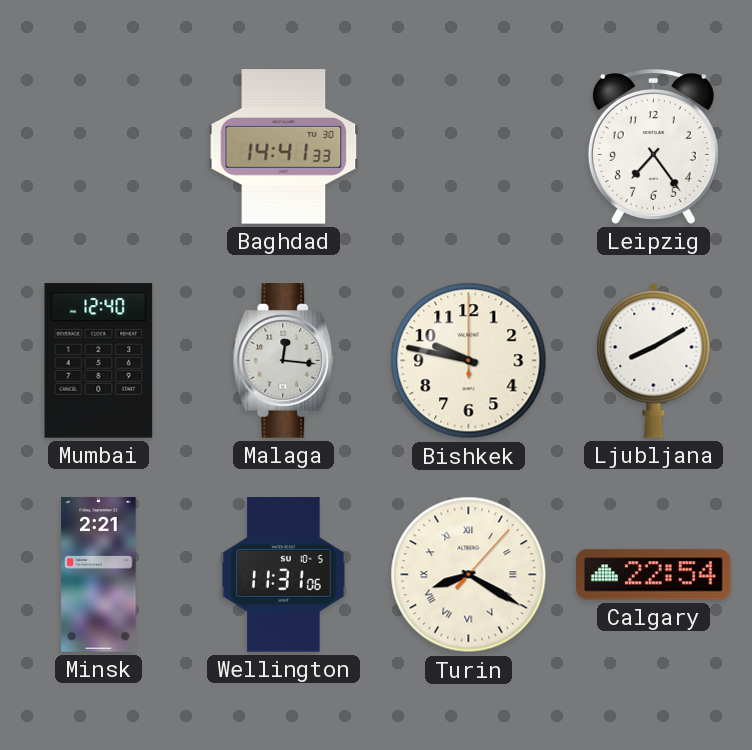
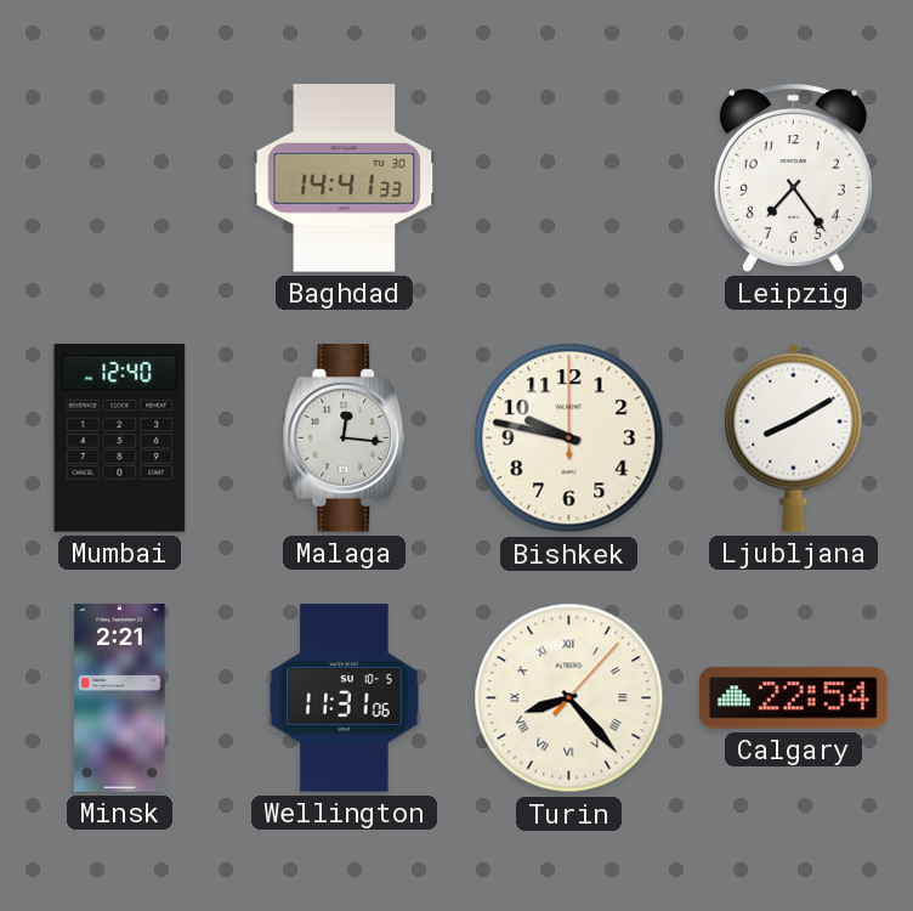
Turin: 8:20 -> 8:23 (569, 698)
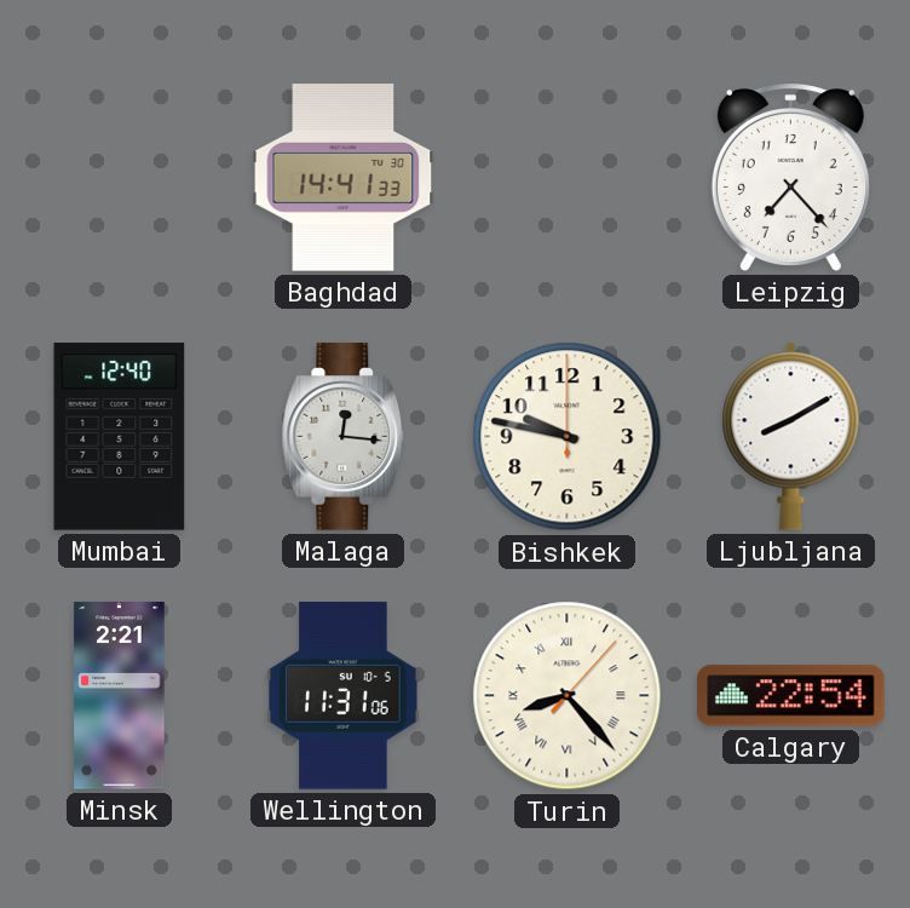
Leipzig: 7:24 -> 7:23 (790, 178)
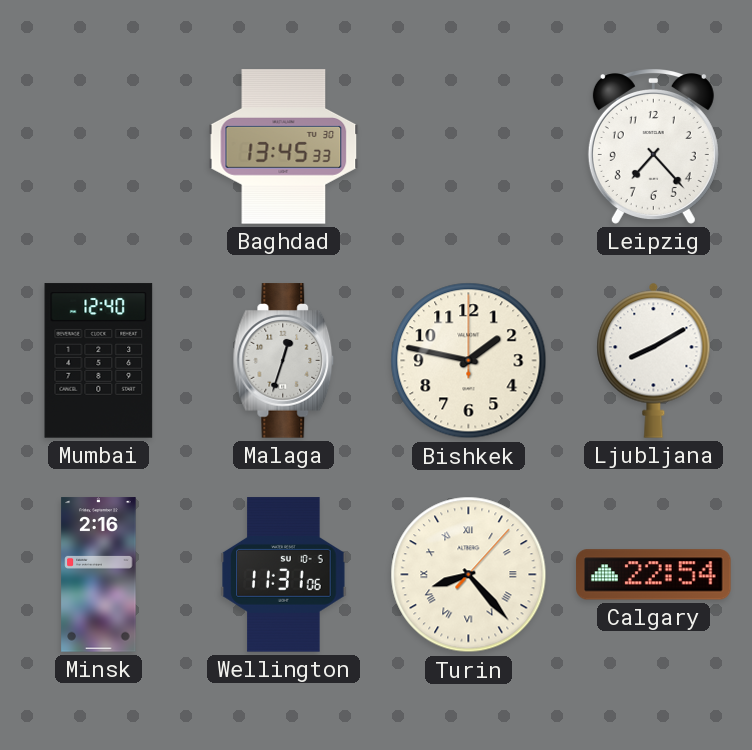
Baghdad: 14:41 -> 13:45 (284, 147)
Malaga: 12:16 -> 12:33 (284, 361)
Bishkek: 9:47 -> 1:47 (469, 361)
Minsk: 2:21 -> 2:16 (99, 575)
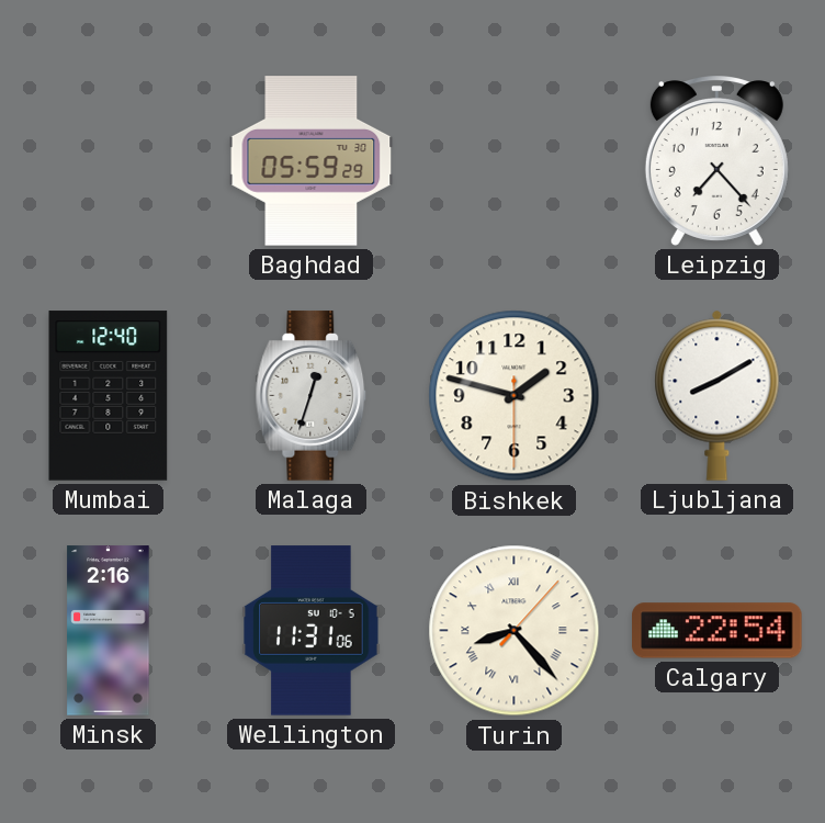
Baghdad: 13:45 -> 05:59 (312, 161)
Bishkek: 1:47:00 -> 1:47:30 (515, 396)
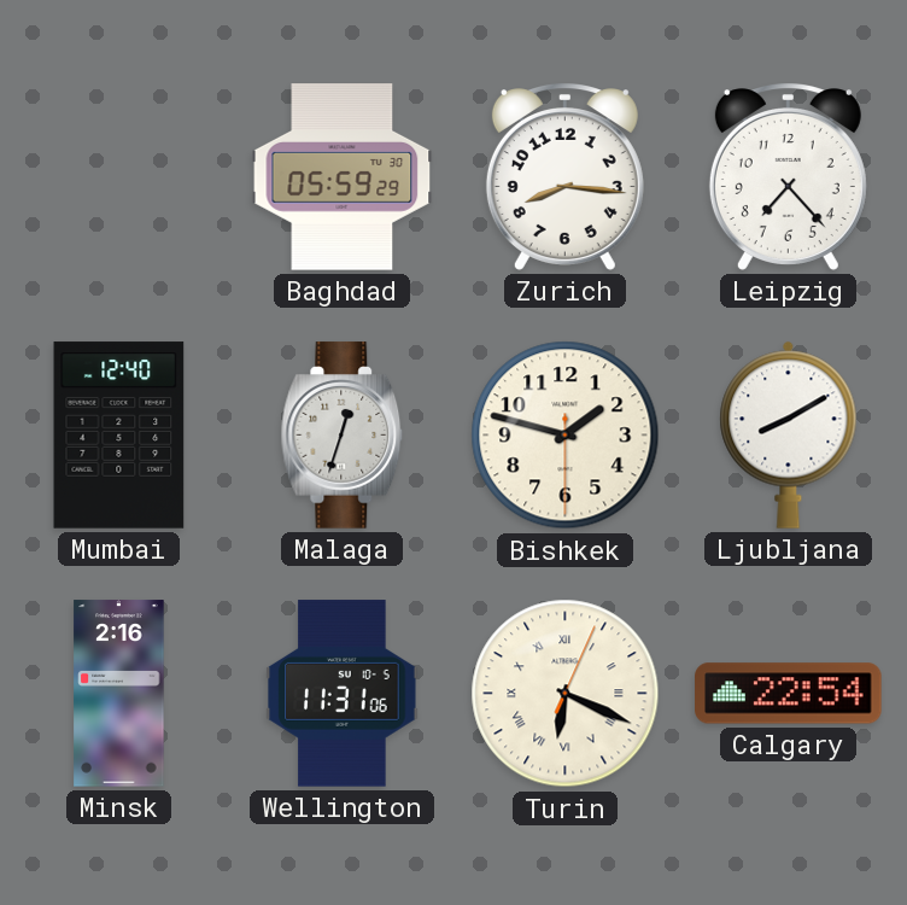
Zurich: none -> 8:16 (564, 177)
Turin: 8:23 -> 6:19 (566, 694)
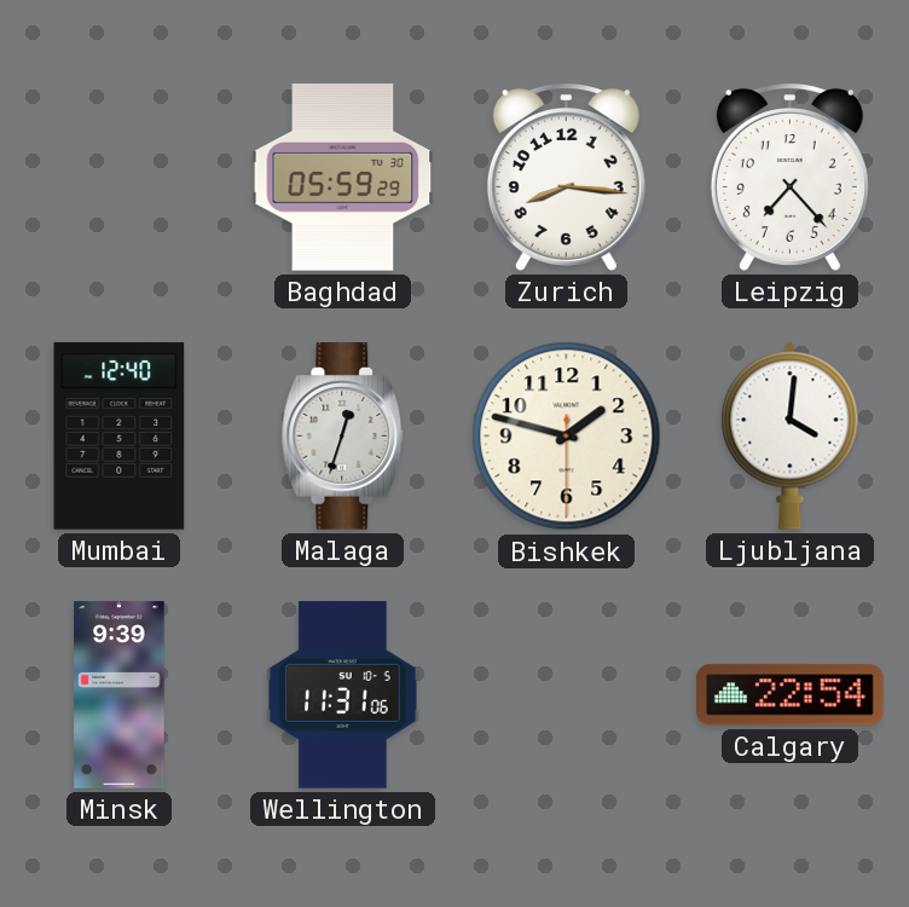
Ljubljana: 8:10 -> 4:01 (791, 435)
Minsk: 2:16 -> 9:39 (120, 695)
Turin: 6:19 -> none (566, 694)
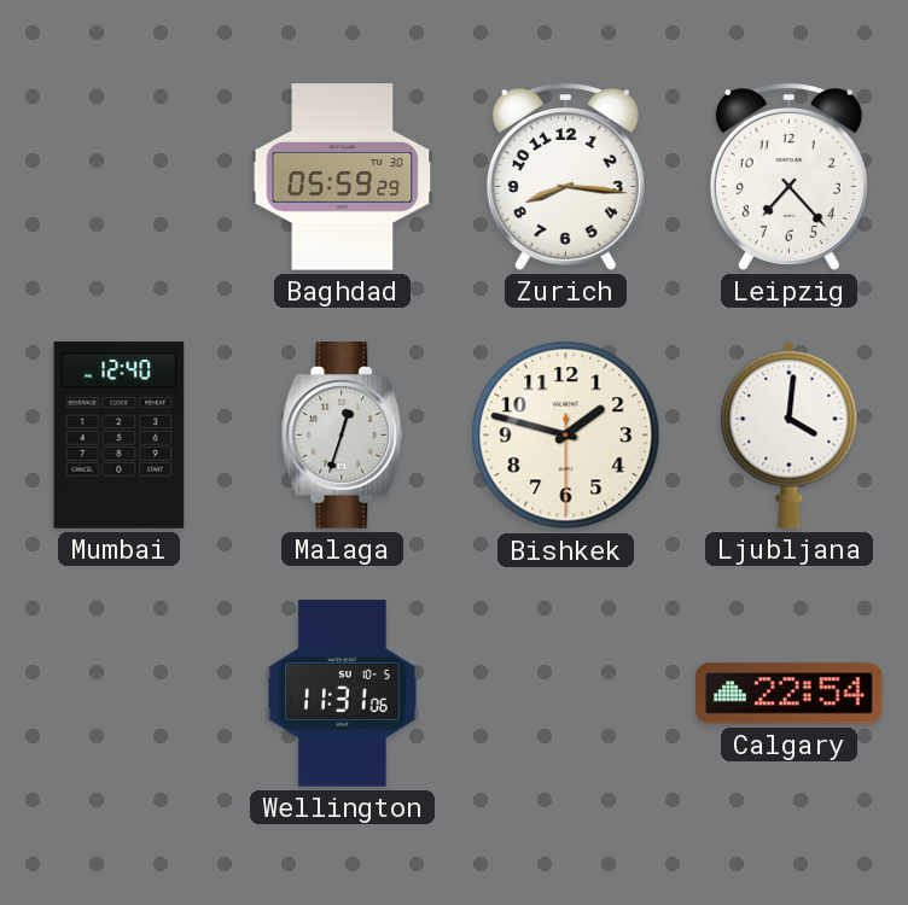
Minsk: 9:39 -> none (120, 695)
